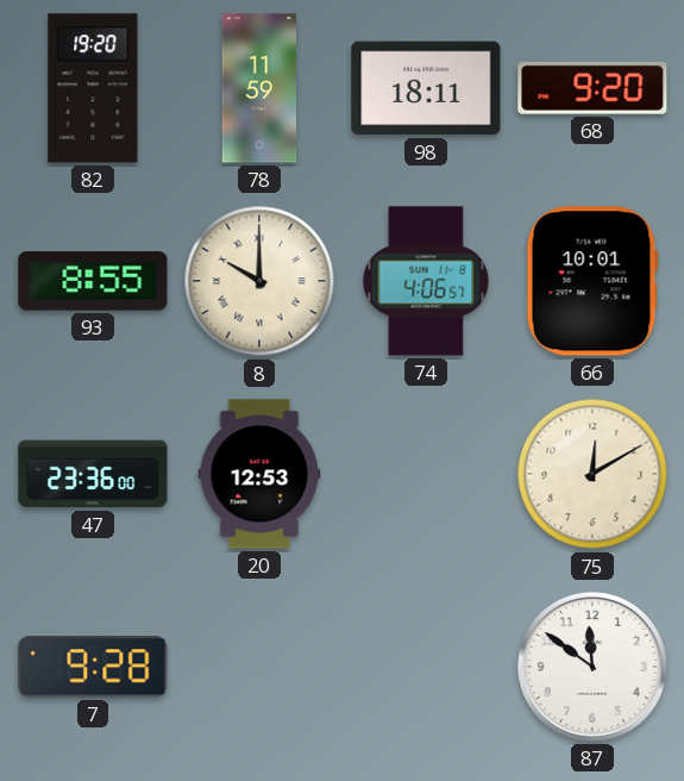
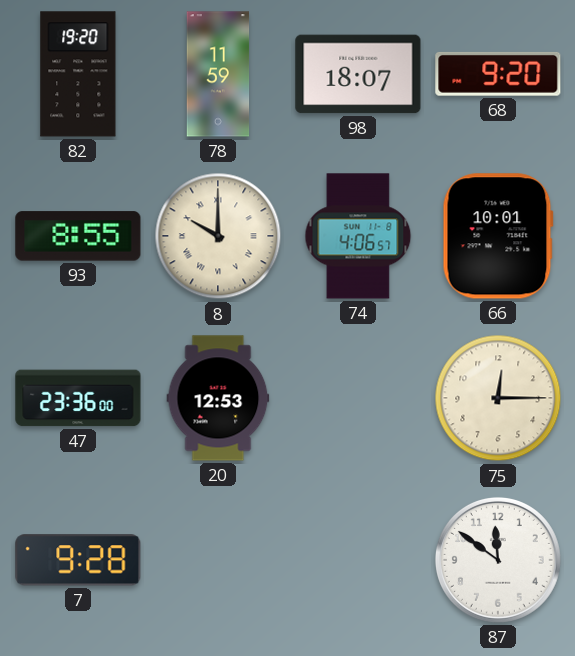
98: 18:11 -> 18:07 (358, 74)
75: 12:10 -> 12:15 (498, 398)
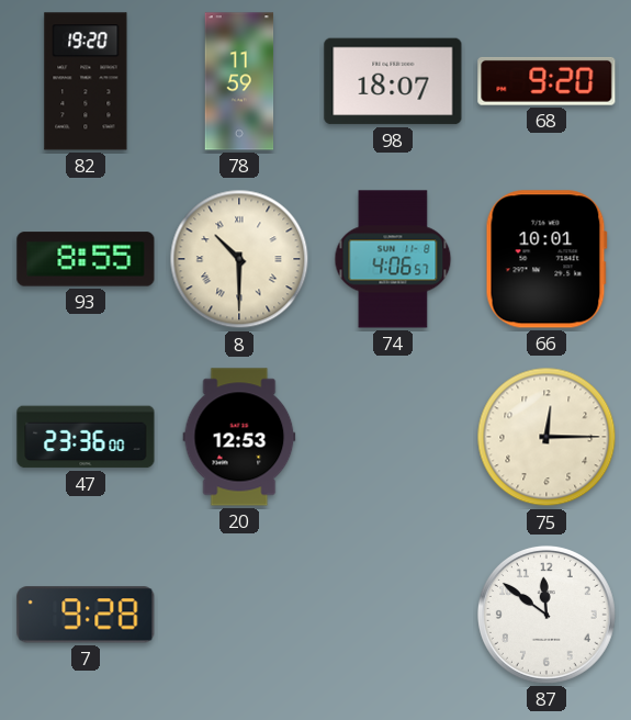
8: 10:00 -> 10:30 (239, 259)
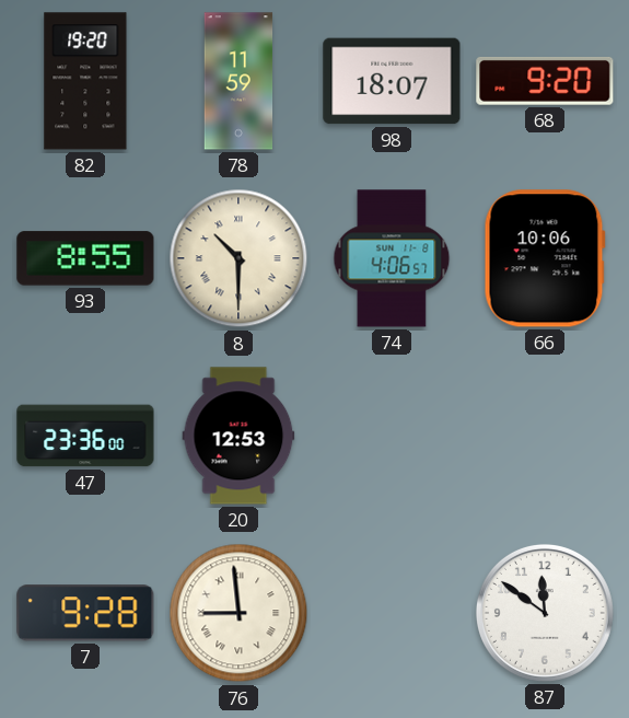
66: 10:01 -> 10:06 (545, 258)
75: 12:15 -> none (547, 437)
76: none -> 8:59 (238, 613)
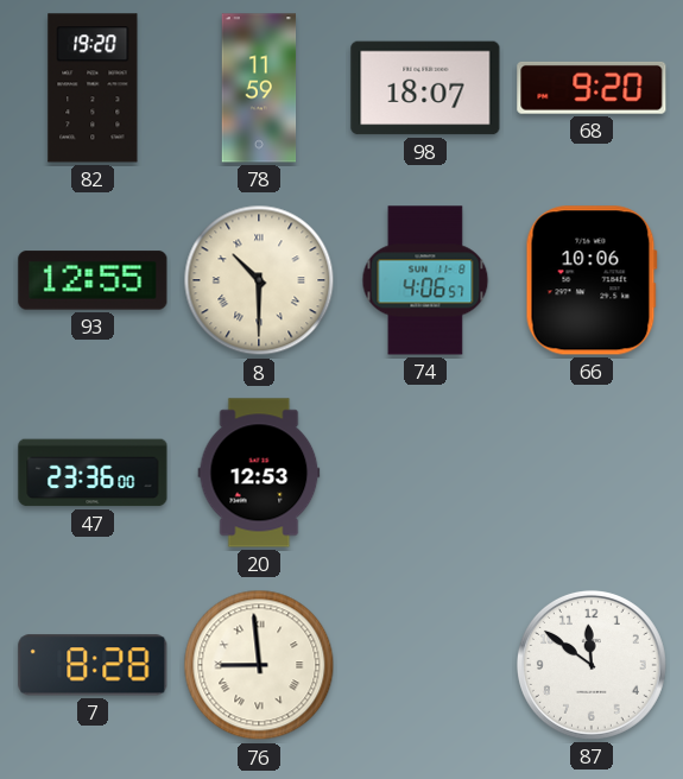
93: 8:55 -> 12:55 (93, 280)
7: 9:28 -> 8:28 (93, 665)
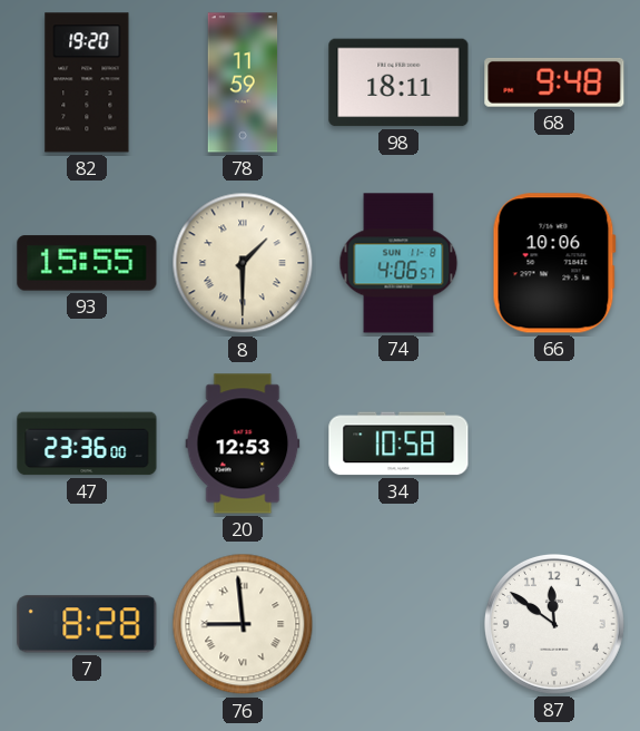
98: 18:07 -> 18:11 (398, 82)
68: 9:20 -> 9:48 (554, 82)
93: 12:55 -> 15:55 (87, 263)
8: 10:30 -> 1:30 (243, 263)
34: none -> 10:58 (398, 444)
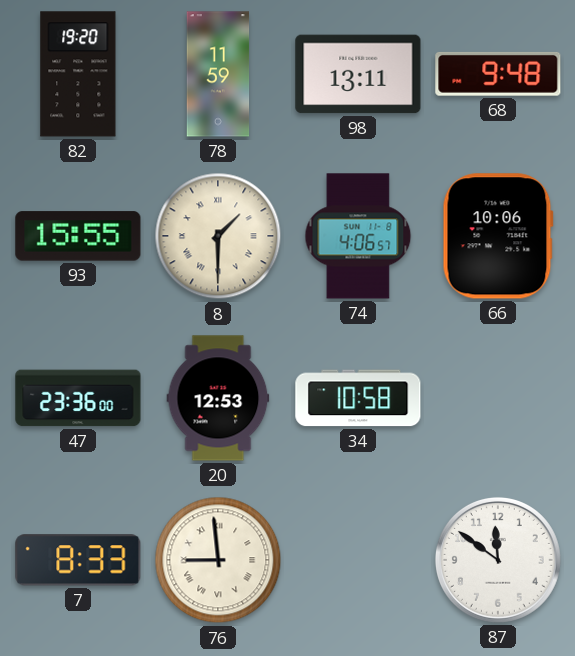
98: 18:11 -> 13:11 (358, 74)
7: 8:28 -> 8:33 (78, 560)
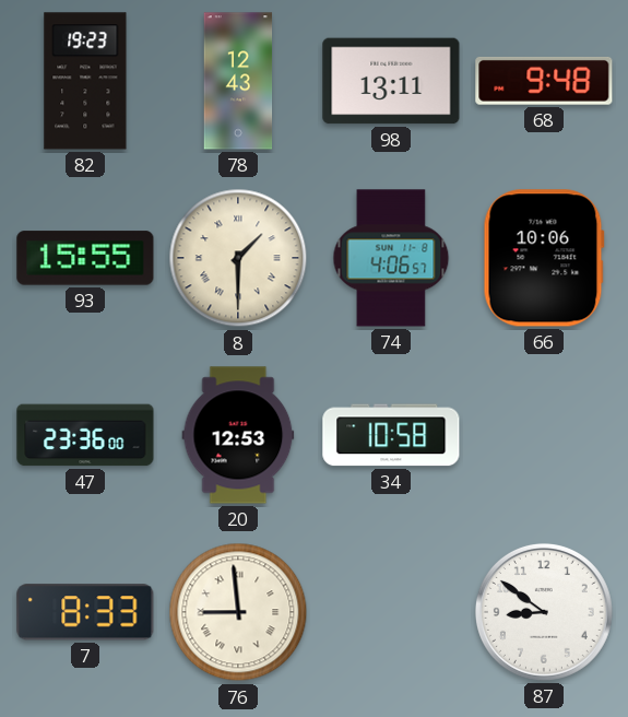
82: 19:20 -> 19:23 (85, 81)
78: 11:59 -> 12:43 (238, 81)
87: 11:51 -> 8:51 (544, 612)
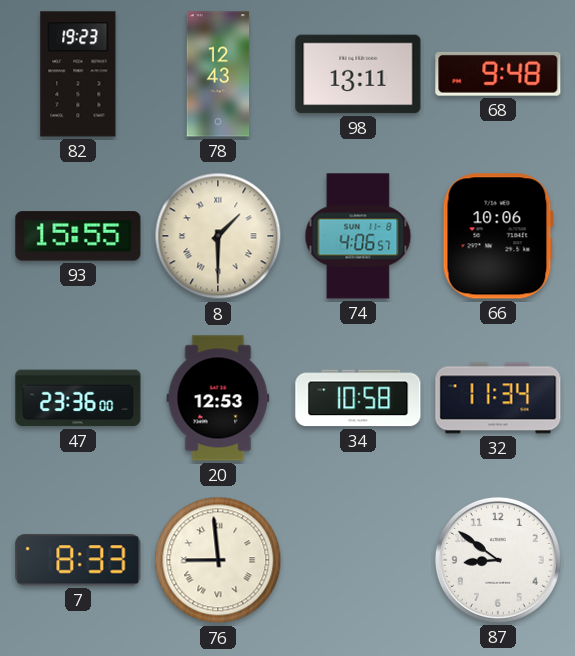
32: none -> 11:34 (498, 398)
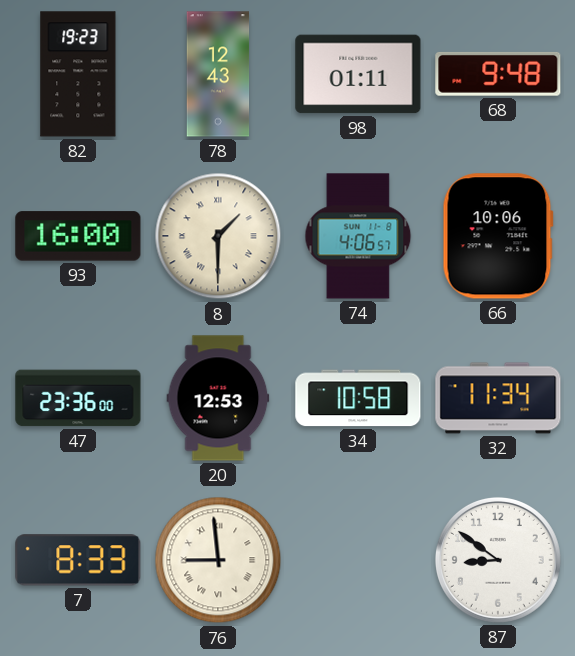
98: 13:11 -> 01:11 (358, 74)
93: 15:55 -> 16:00 (78, 236)
